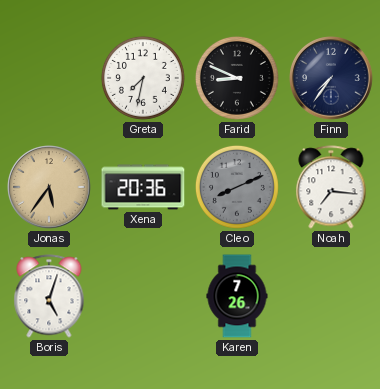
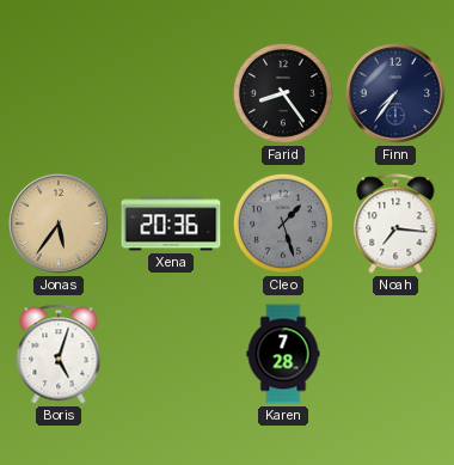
Greta: 7:32 -> none (143, 78)
Farid: 8:49 -> 8:24 (283, 93)
Cleo: 8:11 -> 1:27 (283, 224)
Karen: 7:26 -> 7:28 (283, 354)
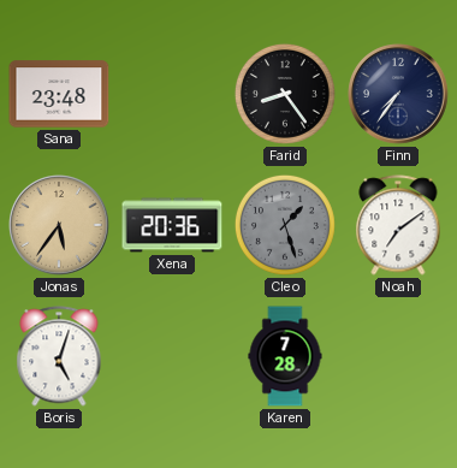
Sana: none -> 23:48 (59, 94)
Noah: 7:16 -> 7:09 (398, 225)
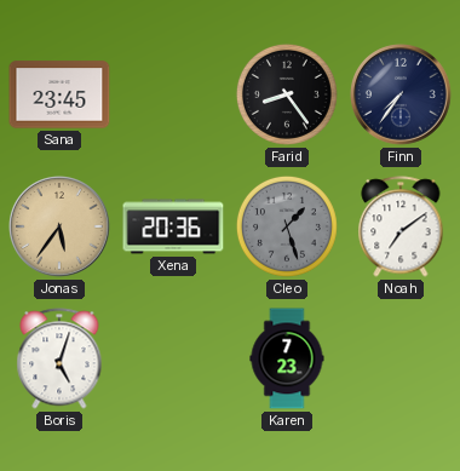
Sana: 23:48 -> 23:45 (59, 94)
Karen: 7:28 -> 7:23 (287, 358)
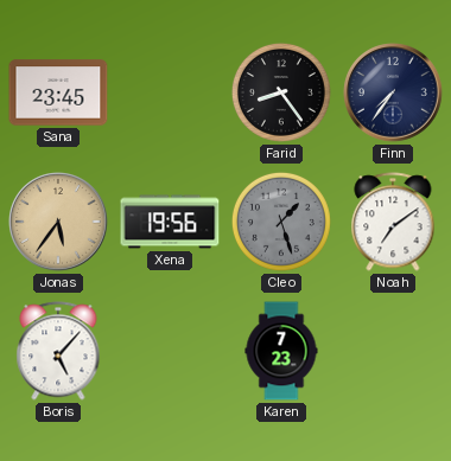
Xena: 20:36 -> 19:56 (170, 222)
Boris: 5:03 -> 5:07 (58, 351)
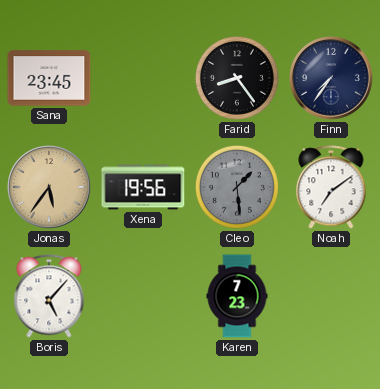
Cleo: 1:27 -> 1:29 (237, 187)
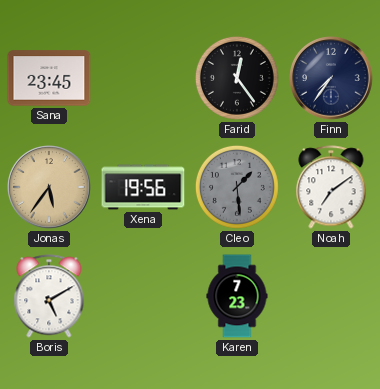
Farid: 8:24 -> 12:24 (237, 78)
Boris: 5:07 -> 5:10 (49, 296)
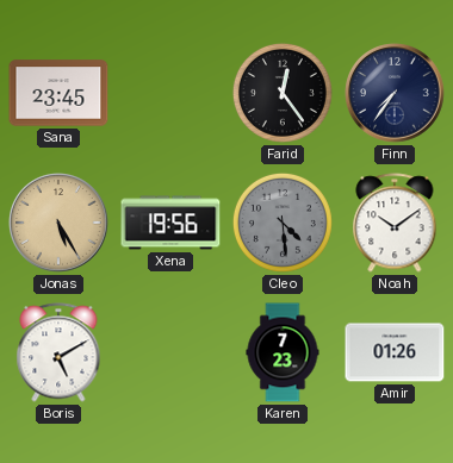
Jonas: 5:36 -> 5:25 (60, 224)
Cleo: 1:29 -> 4:29 (283, 223)
Noah: 7:09 -> 10:09 (395, 223)
Amir: none -> 01:26 (395, 352)
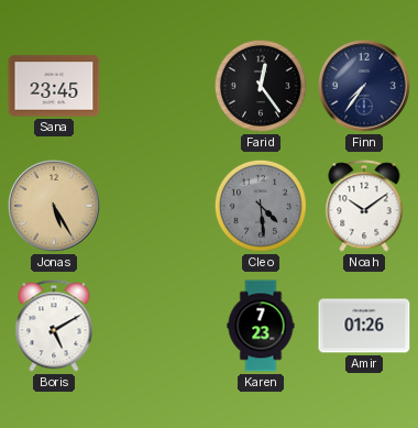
Xena: 19:56 -> none (170, 223)
